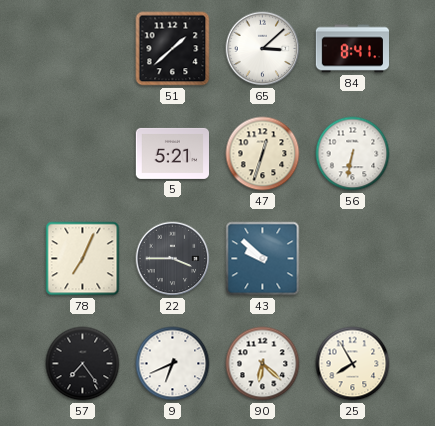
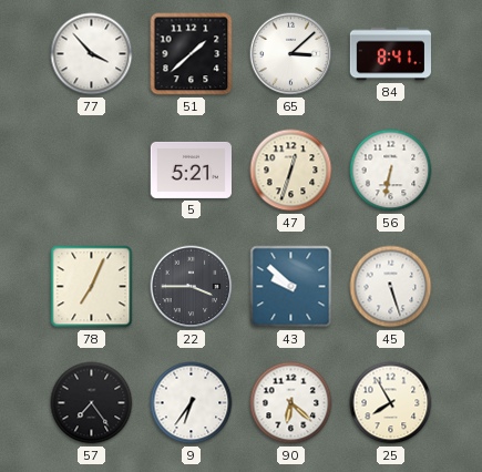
77: none -> 3:53 (92, 54)
45: none -> 5:27 (391, 287)
9: 6:41 -> 6:36 (192, 403)
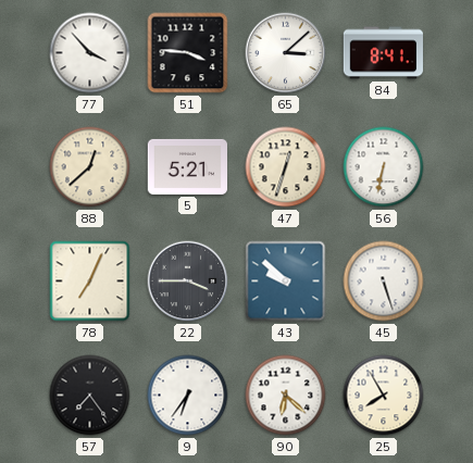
51: 1:38 -> 3:46 (188, 53)
88: none -> 12:38 (90, 167)
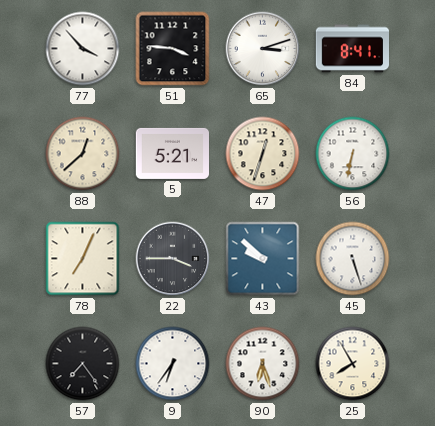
65: 3:08 -> 3:12 (263, 49)
90: 6:22 -> 6:27 (263, 364)
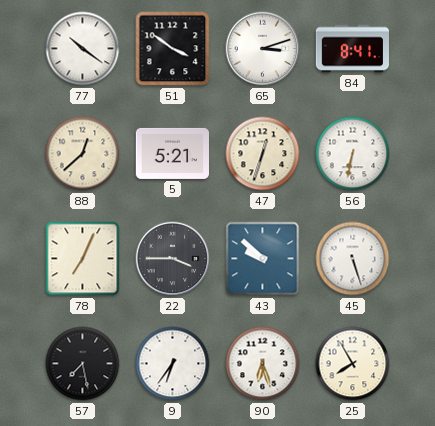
77: 3:53 -> 10:21 (83, 49)
51: 3:46 -> 3:51 (173, 49)
57: 7:24 -> 7:28 (83, 364)
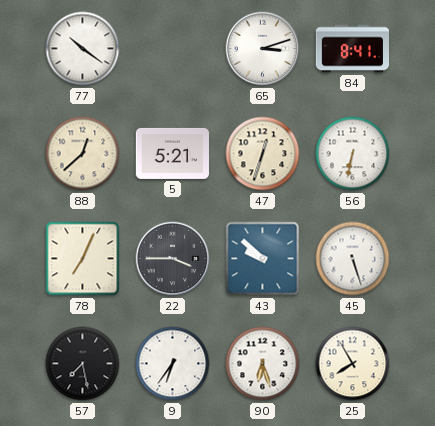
51: 3:51 -> none (173, 49)
